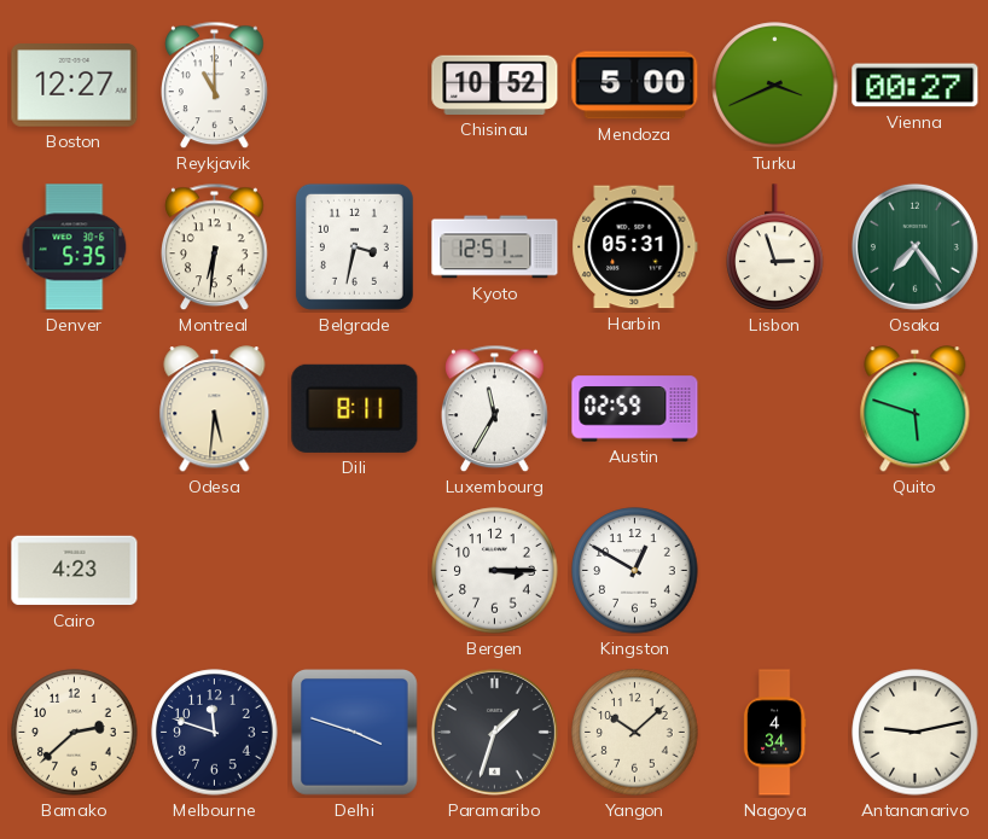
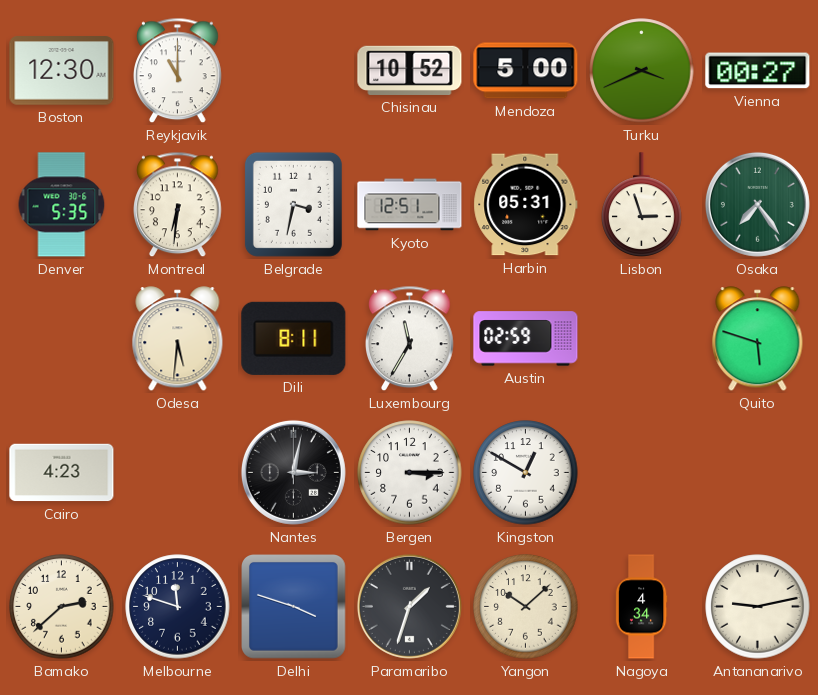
Boston: 12:27 -> 12:30 (62, 71)
Nantes: none -> 3:02 (293, 472)
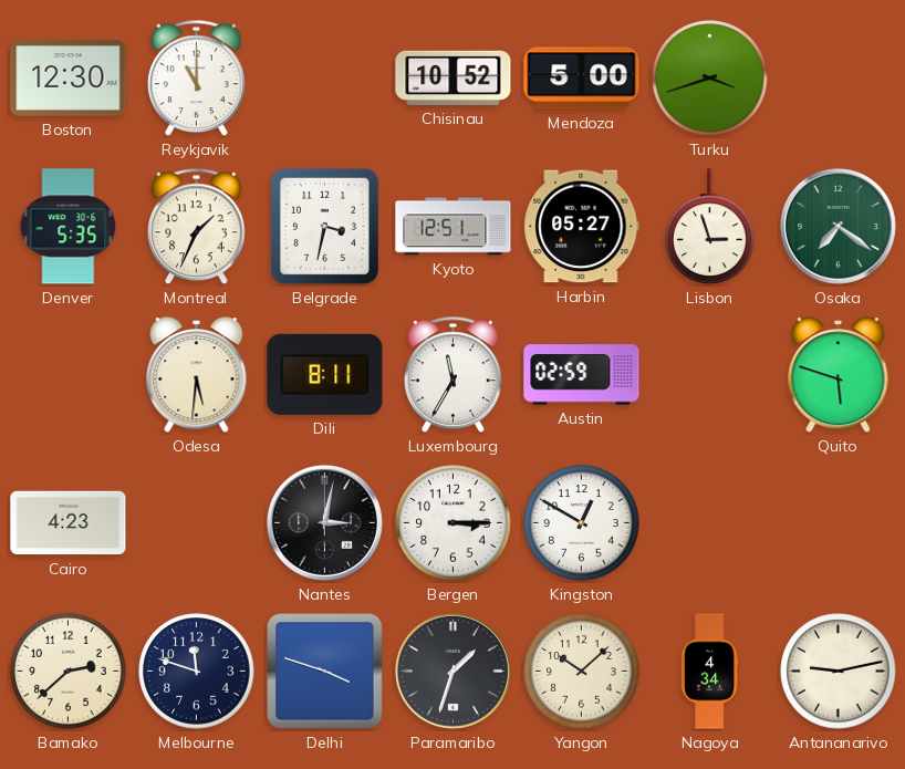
Turku: 3:41 -> 3:42 (710, 79)
Vienna: 00:27 -> none (758, 71)
Montreal: 6:31 -> 1:34 (197, 227)
Harbin: 05:31 -> 05:27 (582, 227)
Osaka: 7:24 -> 7:21 (838, 226)
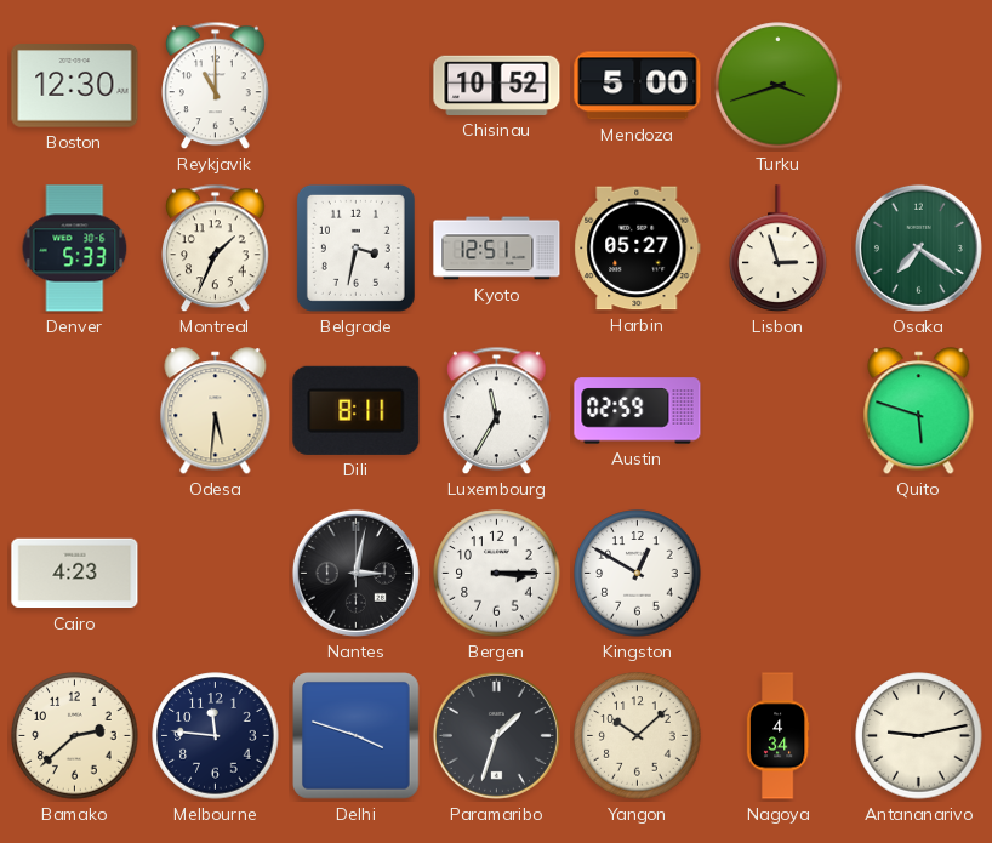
Denver: 5:35 -> 5:33 (75, 249)
Melbourne: 11:48 -> 11:46 (216, 736)
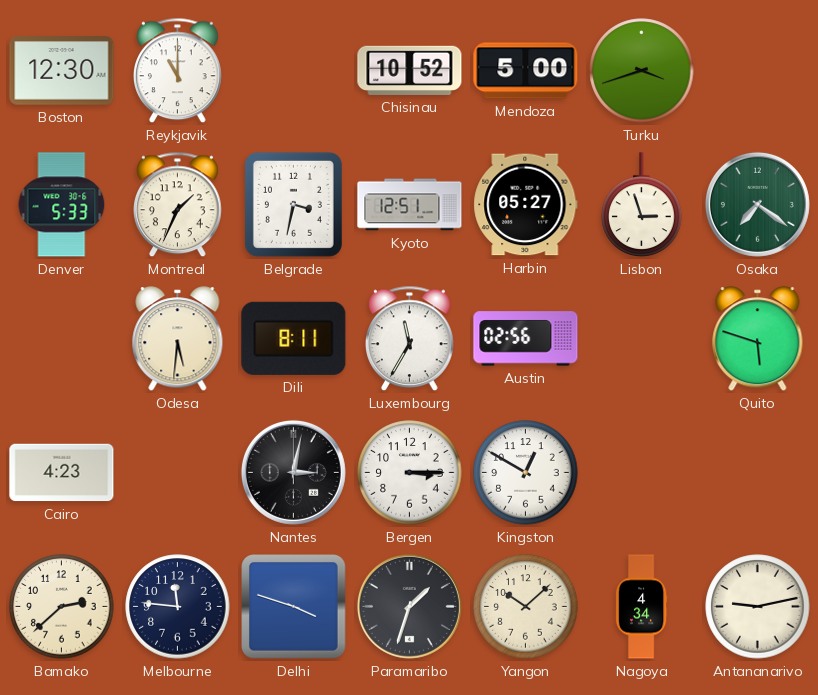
Austin: 02:59 -> 02:56 (526, 339)
